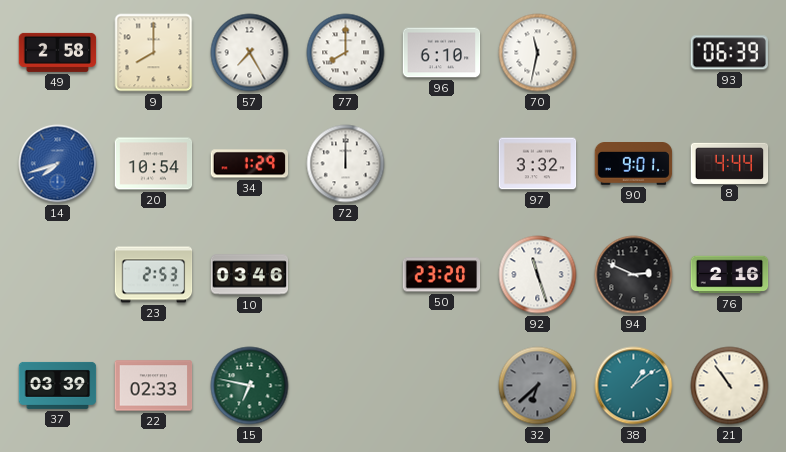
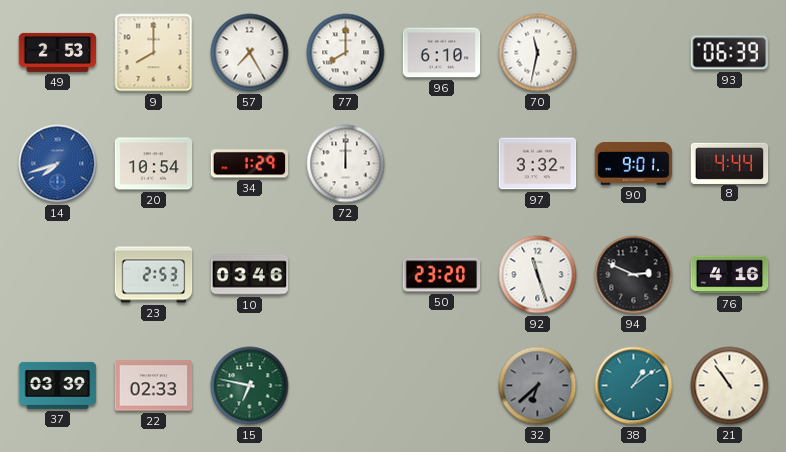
49: 2:58 -> 2:53 (58, 52)
76: 2:16 -> 4:16 (730, 275)
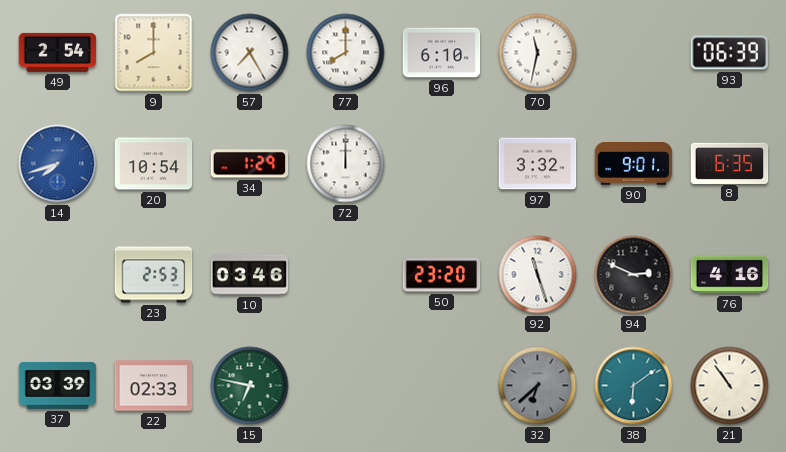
49: 2:53 -> 2:54 (58, 52)
8: 4:44 -> 6:35 (730, 163)
38: 1:09 -> 6:09 (634, 386)
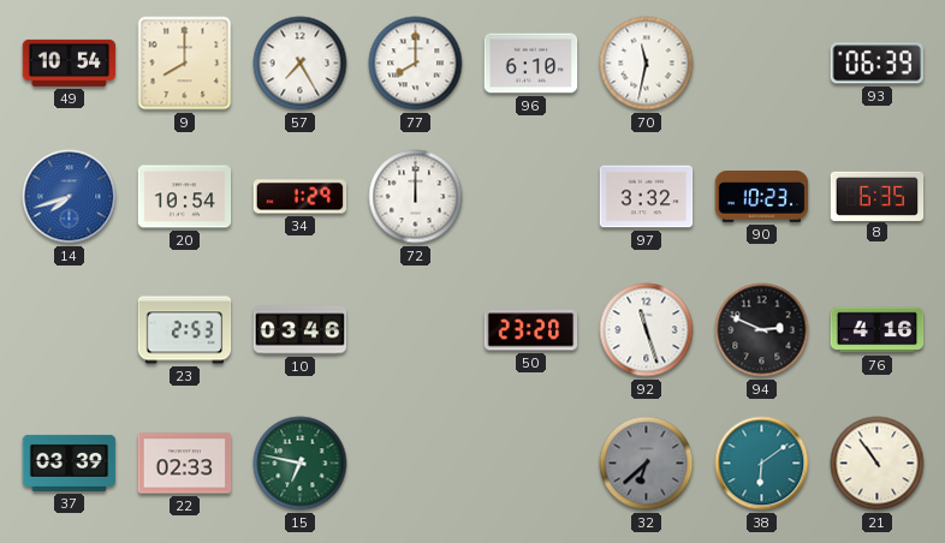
49: 2:54 -> 10:54 (70, 62)
90: 9:01 -> 10:23 (762, 197)
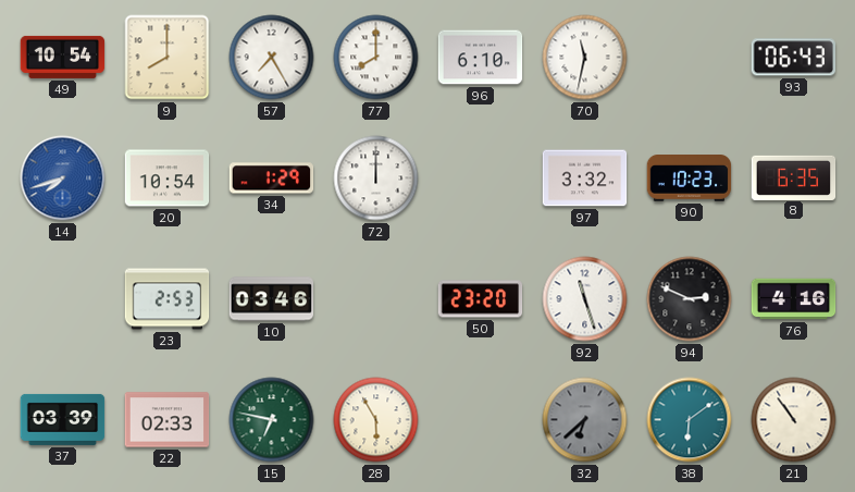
93: 06:39 -> 06:43 (793, 58)
28: none -> 5:55 (376, 420)
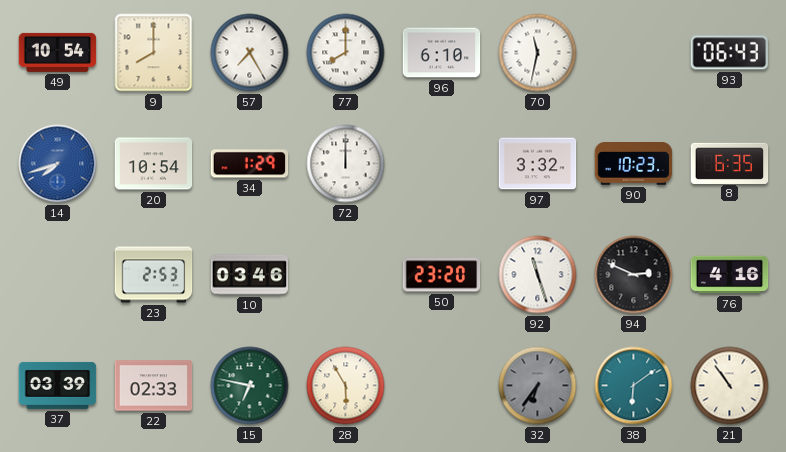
32: 6:38 -> 6:36 (538, 386)
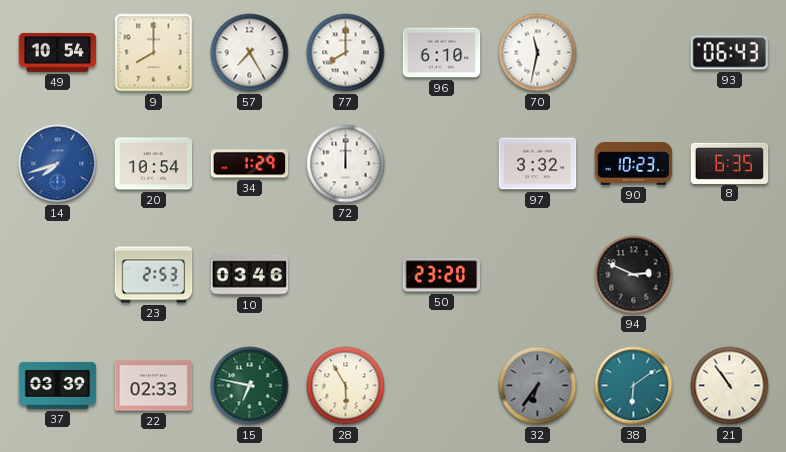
92: 11:27 -> none (538, 275)
76: 4:16 -> none (730, 275)
